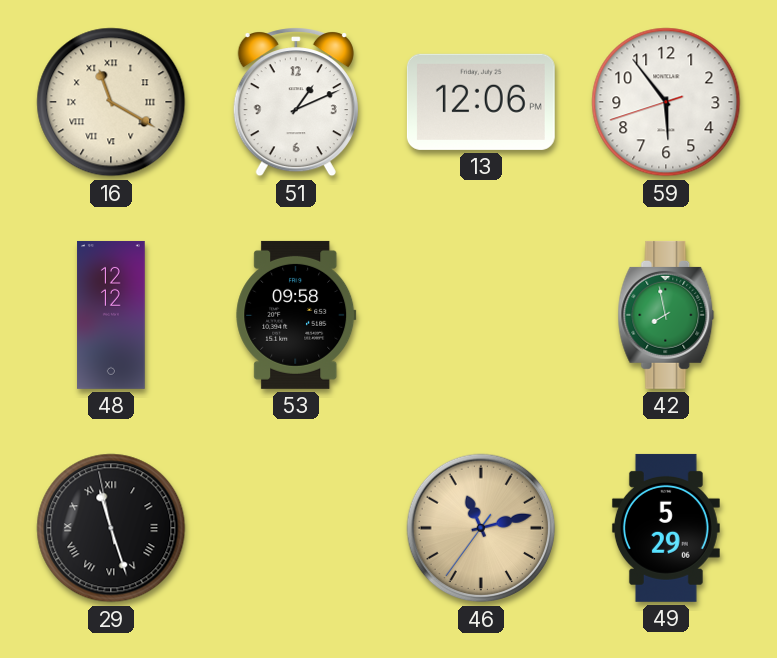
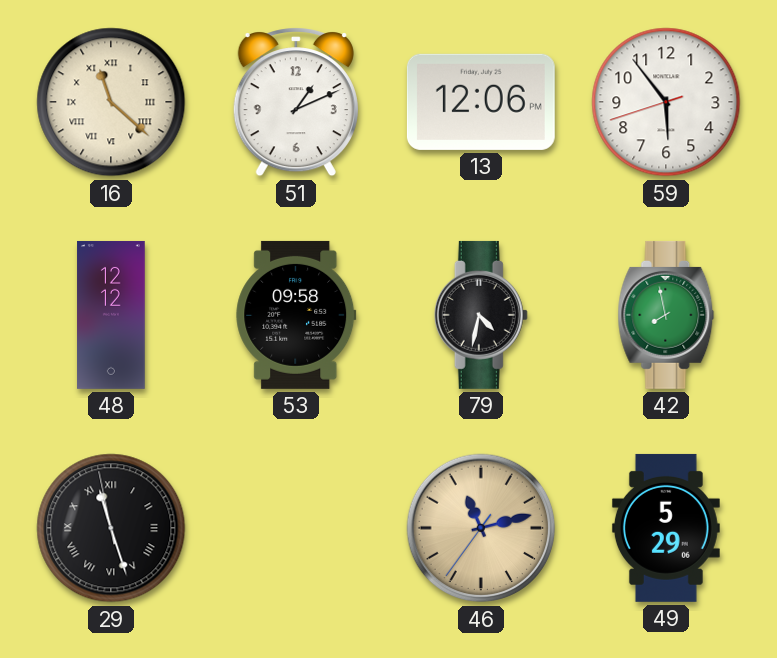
16: 11:20 -> 11:22 (111, 102)
79: none -> 4:32 (481, 315)
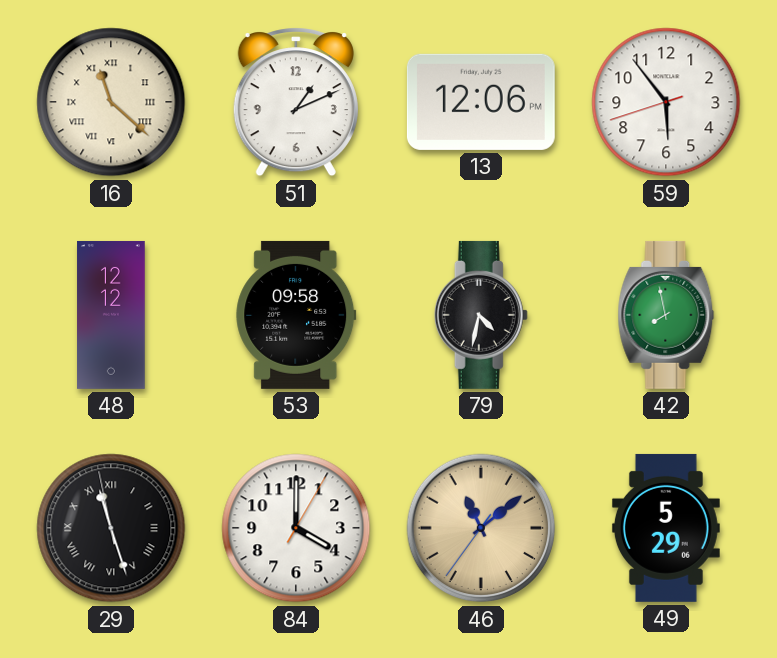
84: none -> 4:00 (296, 528)
46: 11:12 -> 11:08 (481, 528)
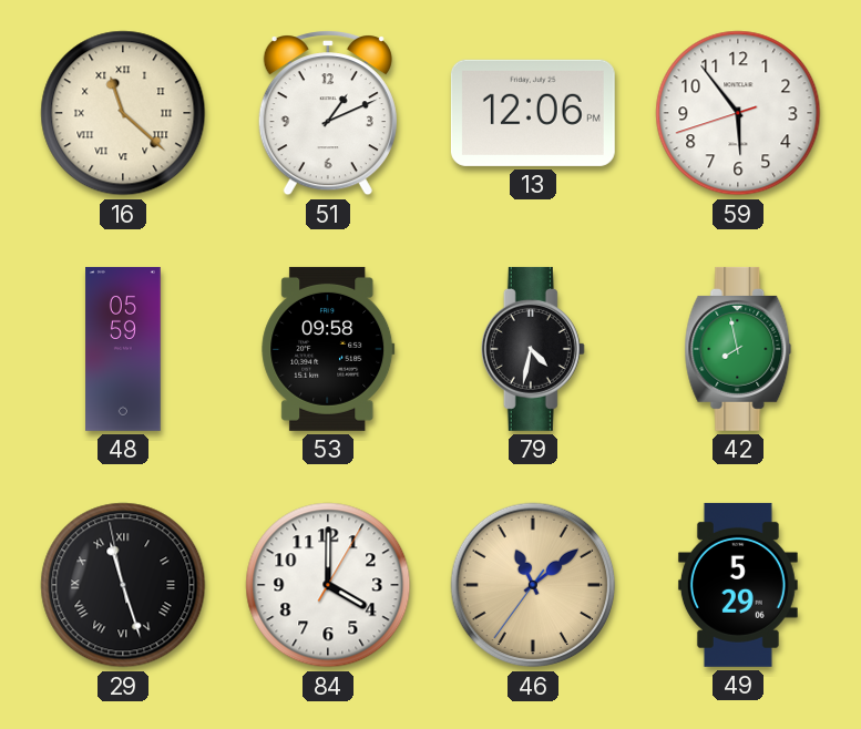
48: 12:12 -> 05:59 (123, 349)
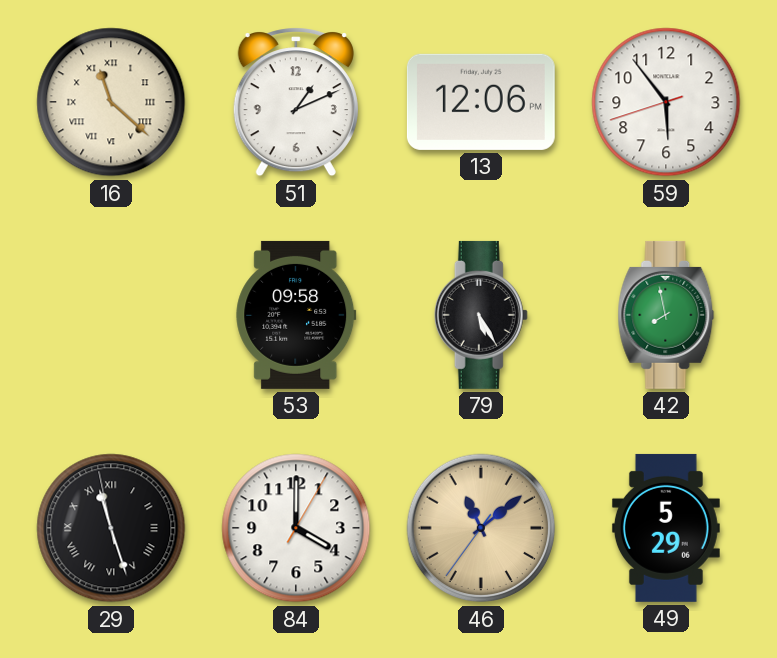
48: 05:59 -> none (123, 349)
79: 4:32 -> 5:25 (481, 315)
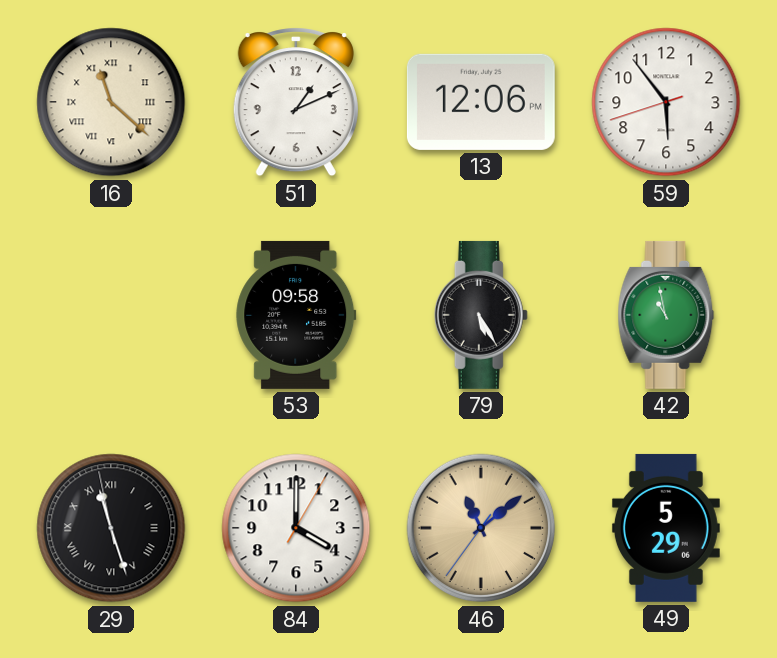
42: 7:58 -> 10:58 (666, 315)
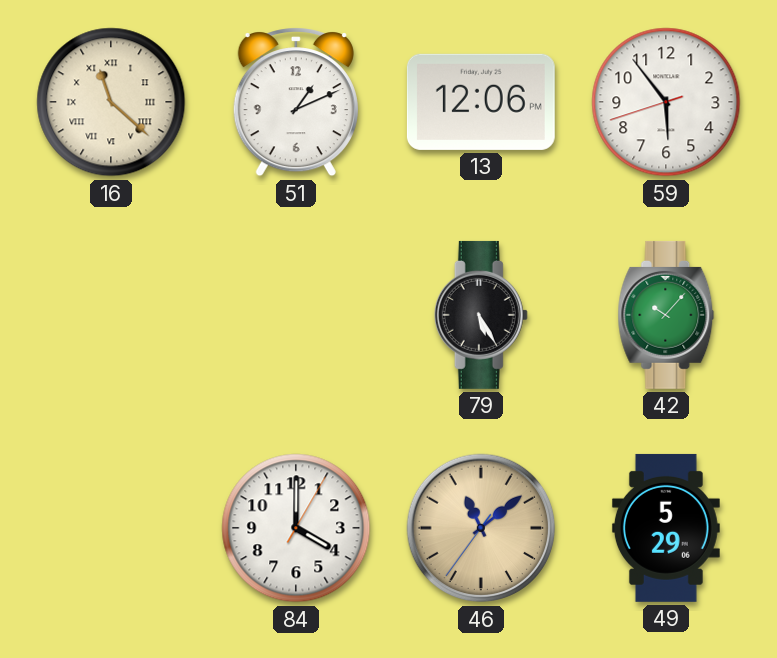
53: 09:58 -> none (296, 315)
42: 10:58 -> 10:07 (666, 315)
29: 11:26 -> none (111, 528)
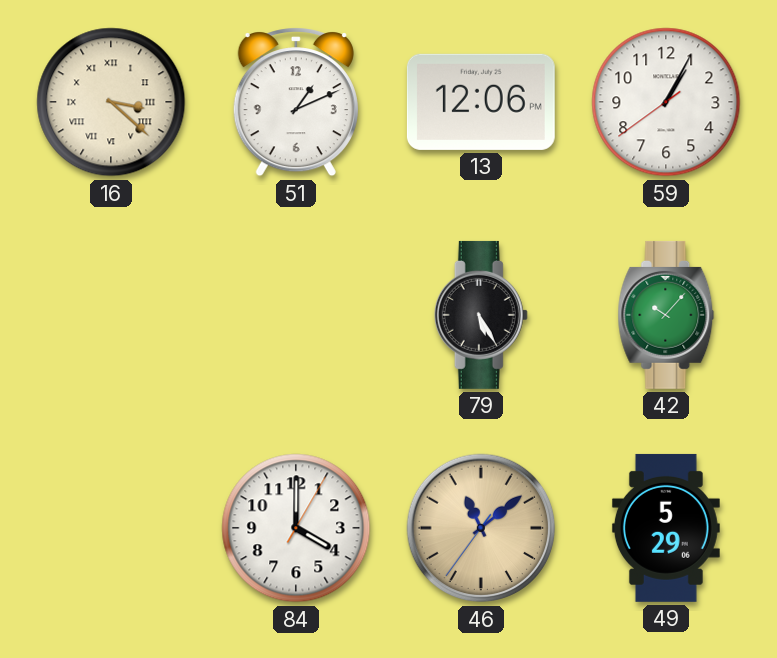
16: 11:22 -> 3:22 (111, 102)
59: 5:53 -> 1:04 (666, 102)
